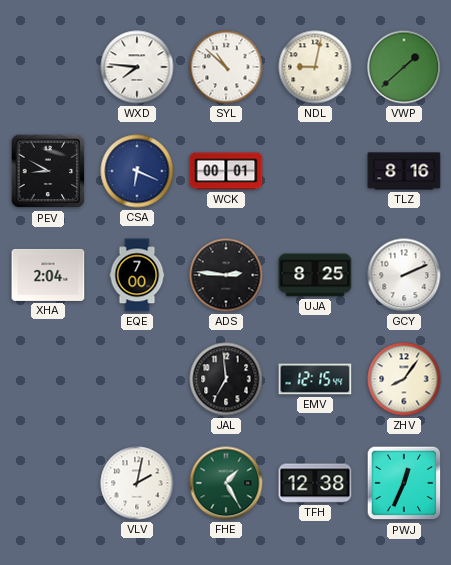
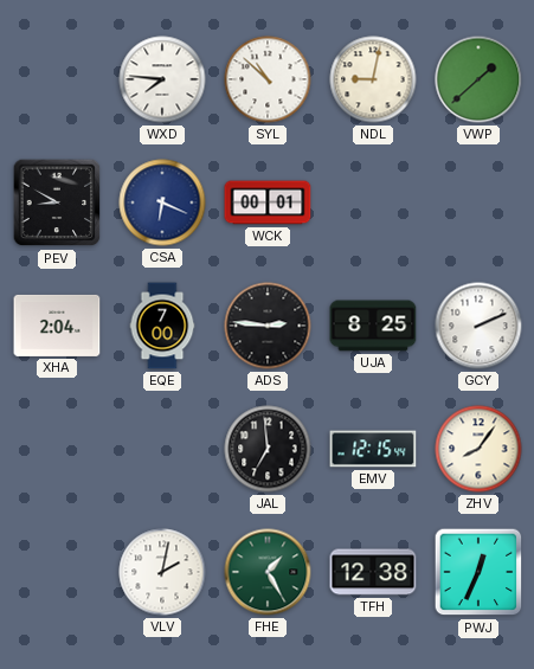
TLZ: 8:16 -> none (404, 171)
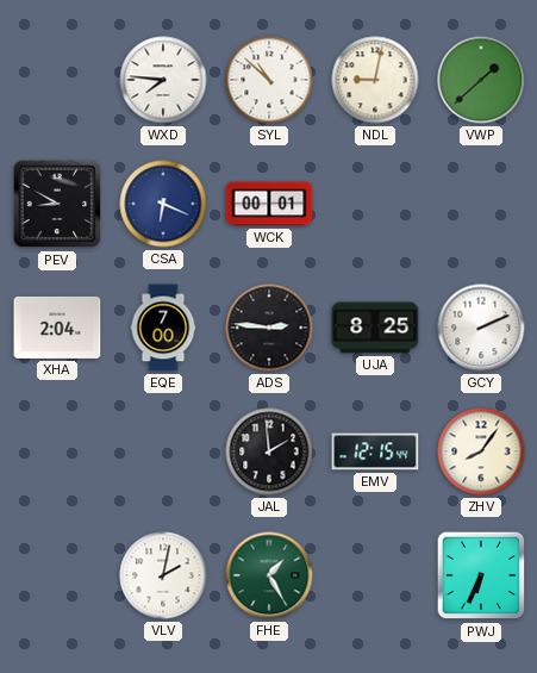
JAL: 6:59 -> 1:59 (269, 451)
TFH: 12:38 -> none (373, 572)
PWJ: 12:34 -> 6:34 (481, 575)
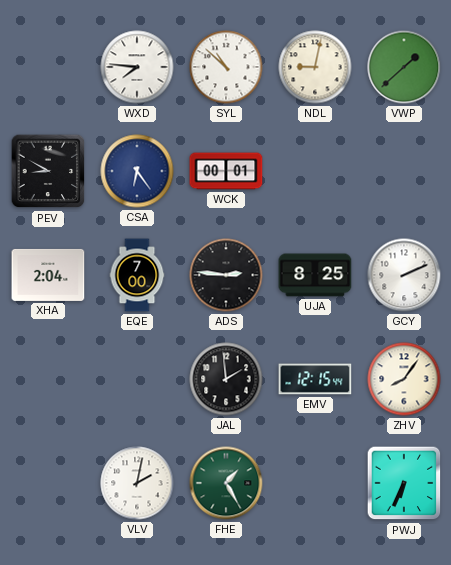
CSA: 6:19 -> 6:24 (137, 171)
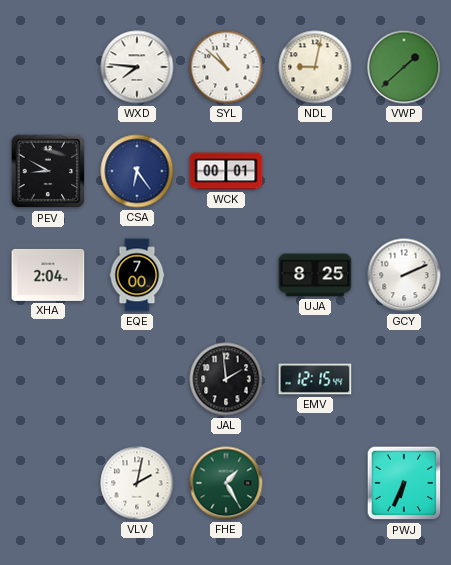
ADS: 2:46 -> none (226, 275)
ZHV: 8:06 -> none (404, 379)
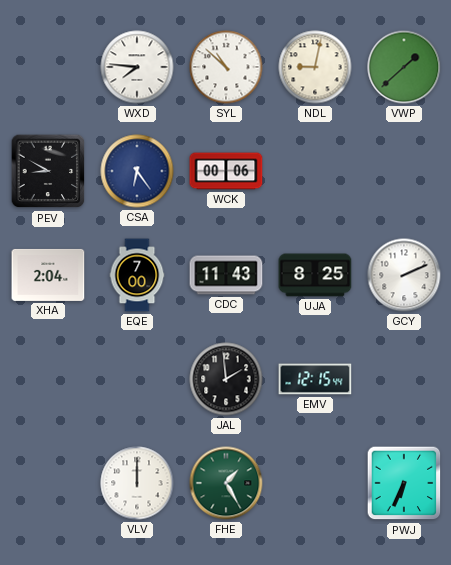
WCK: 00:01 -> 00:06 (226, 171)
CDC: none -> 11:43 (226, 275)
VLV: 2:02 -> 12:00 (137, 483)
